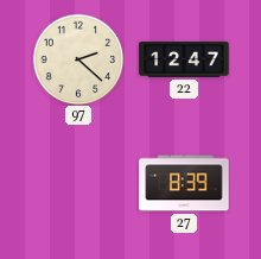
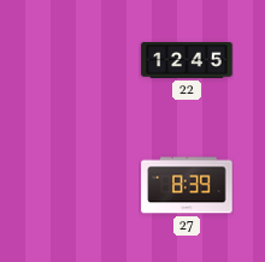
97: 2:22 -> none (78, 59)
22: 12:47 -> 12:45 (187, 60)
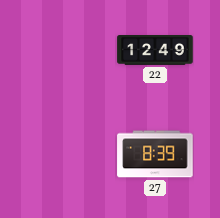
22: 12:45 -> 12:49 (155, 50)
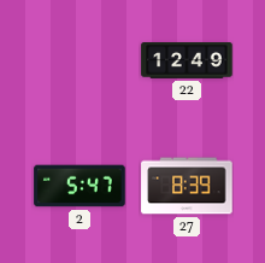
2: none -> 5:47 (79, 186)
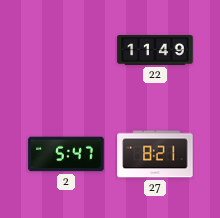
22: 12:49 -> 11:49 (155, 50)
27: 8:39 -> 8:21 (155, 154)
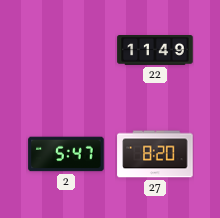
27: 8:21 -> 8:20 (155, 154)
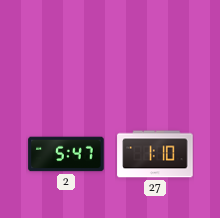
22: 11:49 -> none (155, 50)
27: 8:20 -> 1:10 (155, 154)
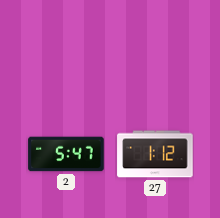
27: 1:10 -> 1:12 (155, 154)
